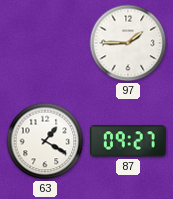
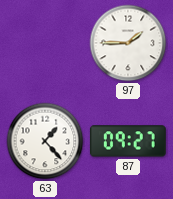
63: 1:20 -> 1:23 (45, 141)
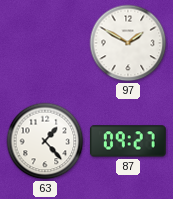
97: 1:45 -> 1:50 (128, 43)
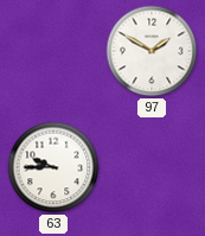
63: 1:23 -> 9:45 (53, 167)
87: 09:27 -> none (128, 141)
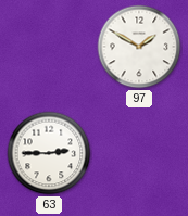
63: 9:45 -> 2:45 (49, 153)
